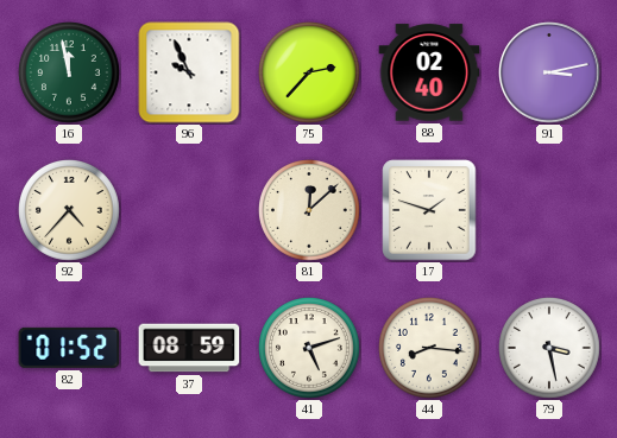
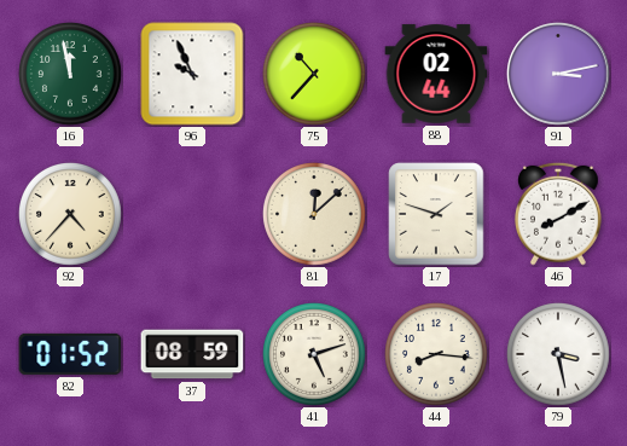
75: 2:37 -> 10:37 (315, 75)
88: 02:40 -> 02:44 (436, 74)
46: none -> 8:10 (559, 214)
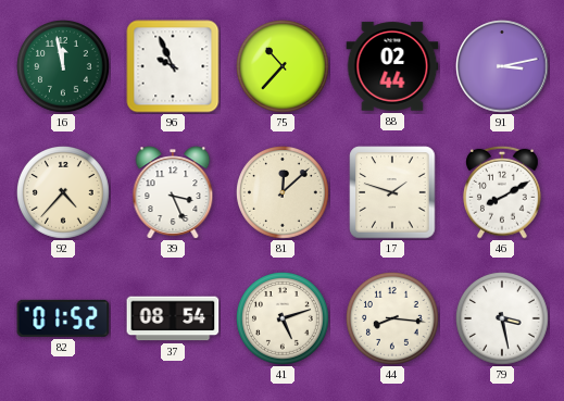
39: none -> 3:26 (173, 192)
37: 08:59 -> 08:54 (173, 318)
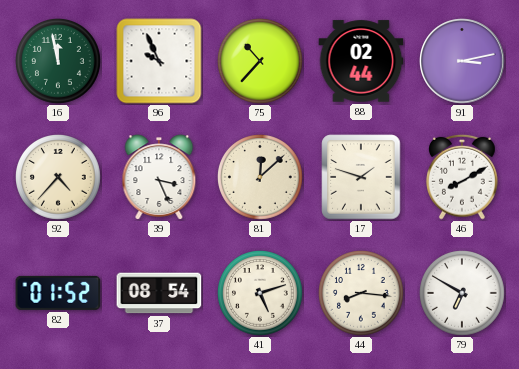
79: 3:28 -> 6:50 (463, 294)
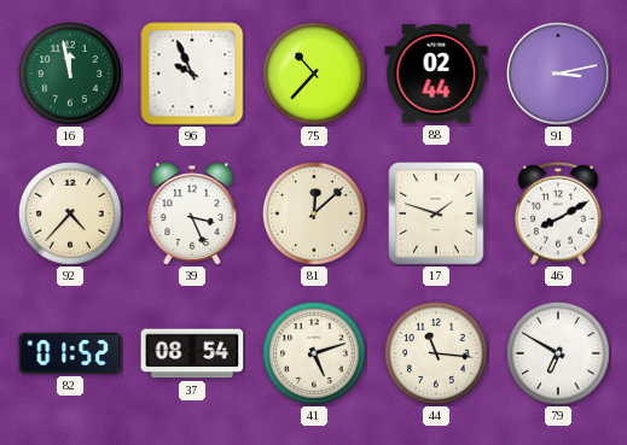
44: 8:16 -> 11:16 (437, 355)
